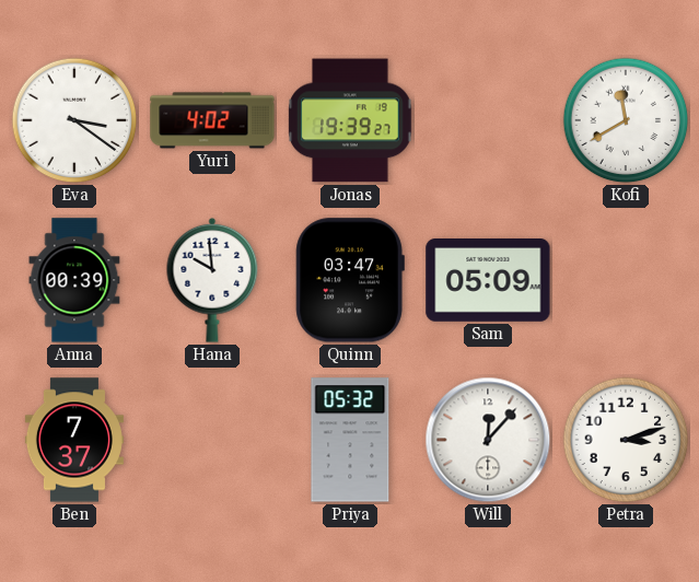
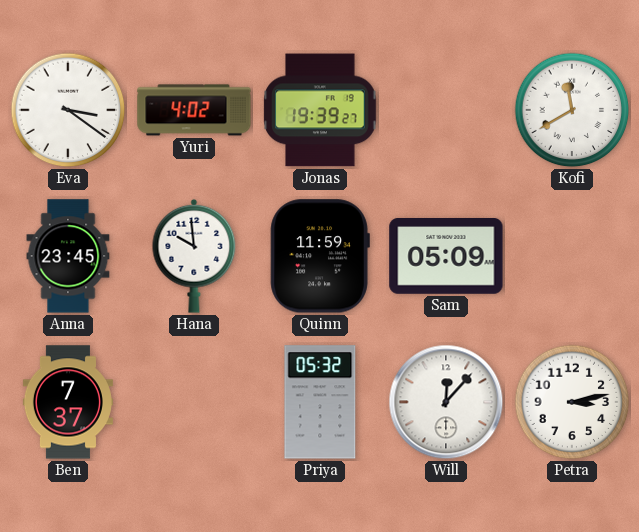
Anna: 00:39 -> 23:45 (68, 256)
Quinn: 03:47 -> 11:59 (320, 256)
Petra: 3:12 -> 3:13 (572, 402)
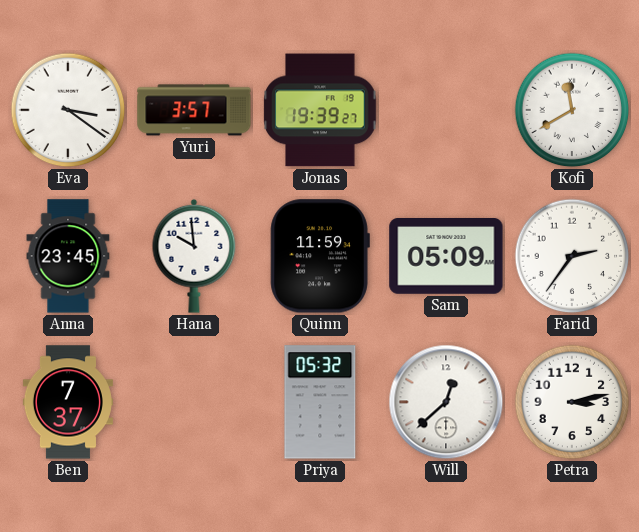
Yuri: 4:02 -> 3:57 (194, 110)
Farid: none -> 2:36 (572, 256)
Will: 12:07 -> 12:38 (446, 402)
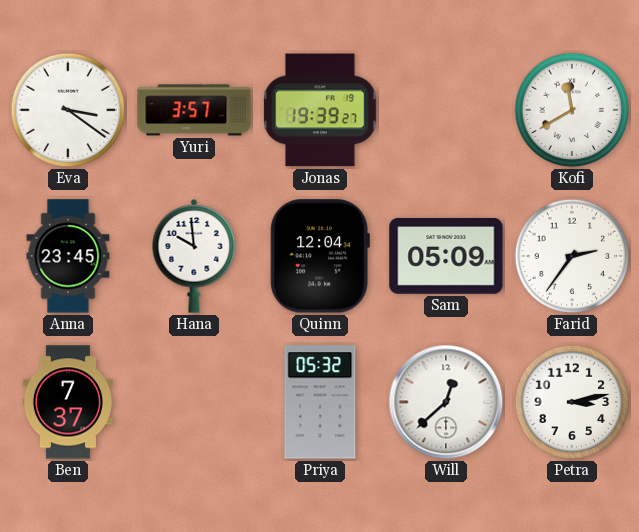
Quinn: 11:59 -> 12:04 (320, 256)
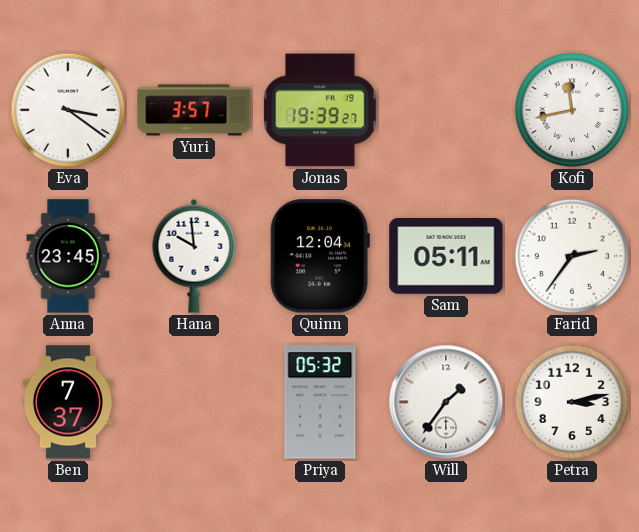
Kofi: 11:40 -> 11:43 (572, 110)
Sam: 05:09 -> 05:11 (446, 256)
Will: 12:38 -> 1:36 (446, 402)
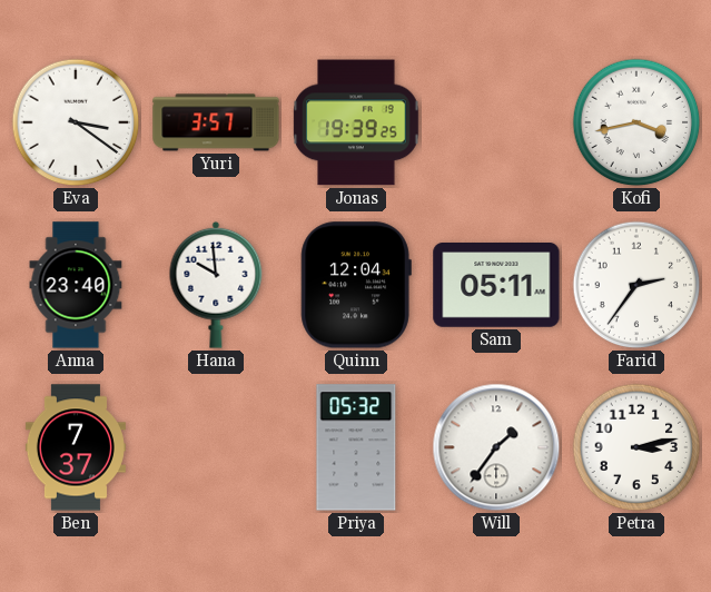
Jonas: 19:39:27 -> 19:39:25 (356, 122)
Kofi: 11:43 -> 3:43 (636, 122)
Anna: 23:45 -> 23:40 (76, 285)
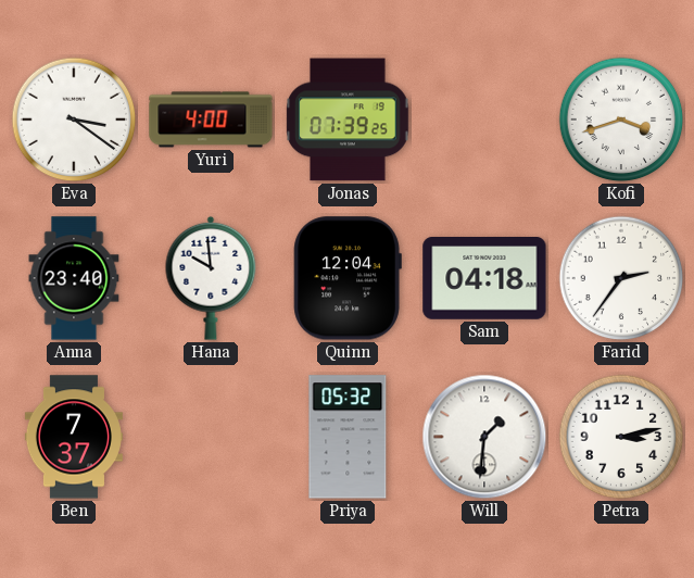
Yuri: 3:57 -> 4:00 (211, 120)
Jonas: 19:39 -> 07:39 (348, 120)
Kofi: 3:43 -> 3:42 (621, 120)
Sam: 05:11 -> 04:18 (484, 278)
Will: 1:36 -> 1:31 (484, 437)
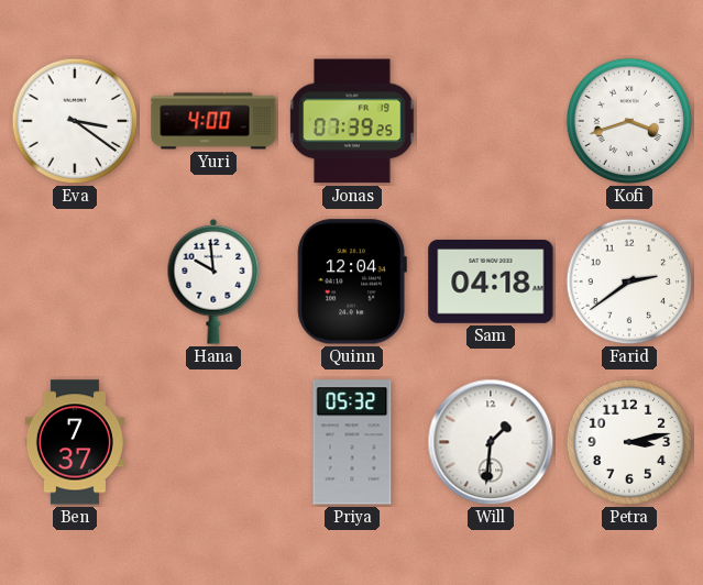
Anna: 23:40 -> none (74, 278)
Farid: 2:36 -> 2:39 (629, 282)
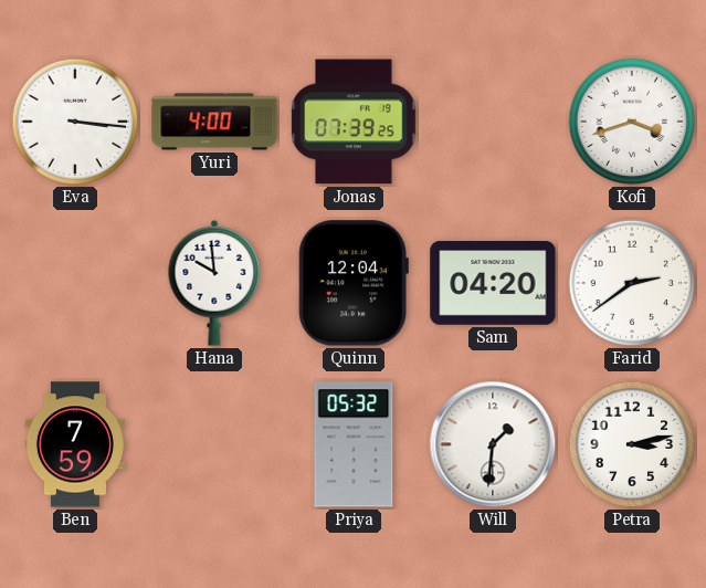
Eva: 3:21 -> 3:16 (75, 122)
Sam: 04:18 -> 04:20 (493, 283)
Ben: 7:37 -> 7:59 (75, 444)
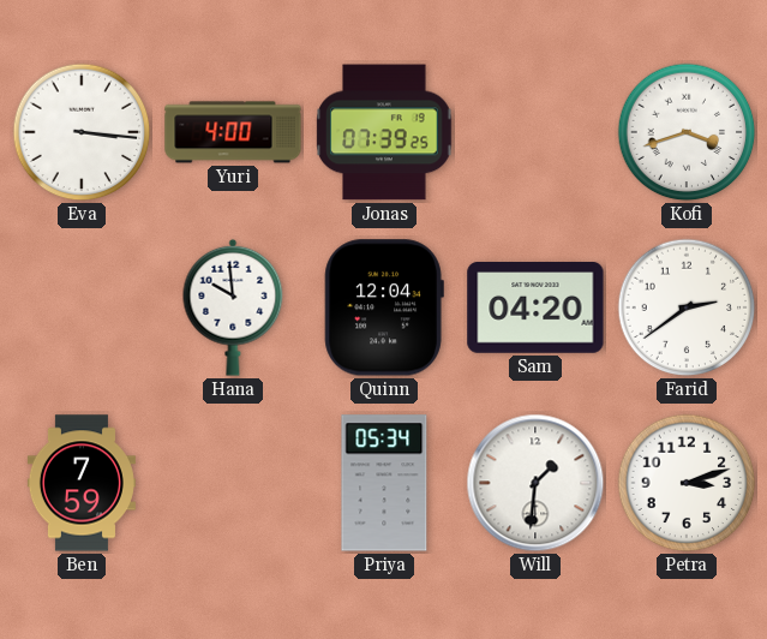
Priya: 05:32 -> 05:34 (384, 483)
Petra: 3:13 -> 3:12 (687, 483)
